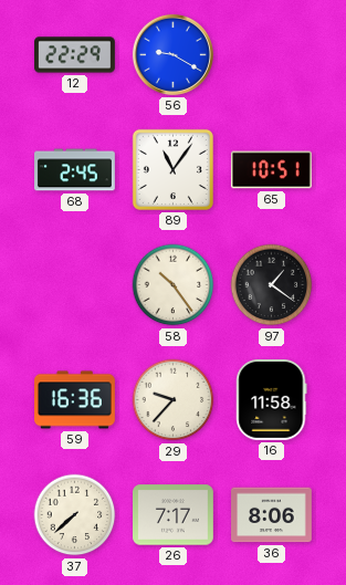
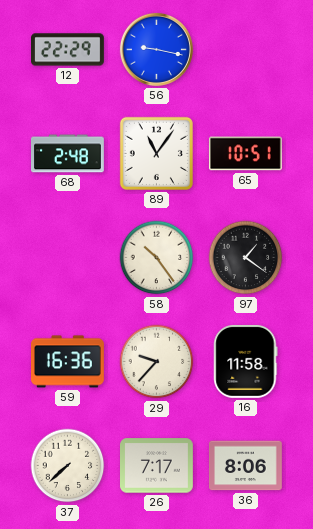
56: 9:20 -> 9:17 (156, 49)
68: 2:45 -> 2:48 (68, 154)
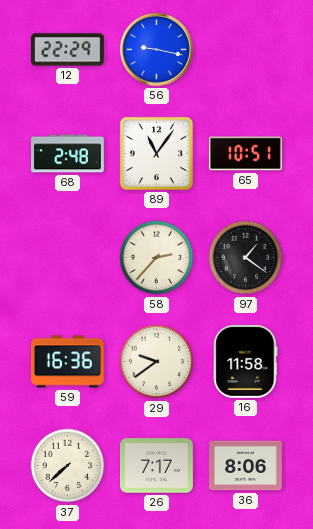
58: 10:24 -> 2:37 (157, 258)
29: 9:37 -> 9:39 (157, 362)
